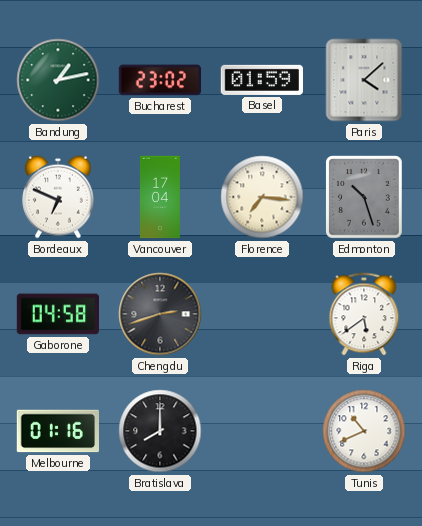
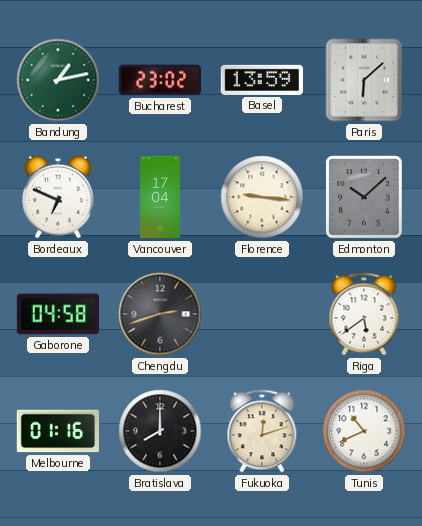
Basel: 01:59 -> 13:59 (261, 80)
Paris: 4:08 -> 6:08 (364, 80)
Florence: 7:16 -> 9:16 (262, 197)
Edmonton: 10:27 -> 10:08 (364, 197)
Fukuoka: none -> 12:12 (262, 431)
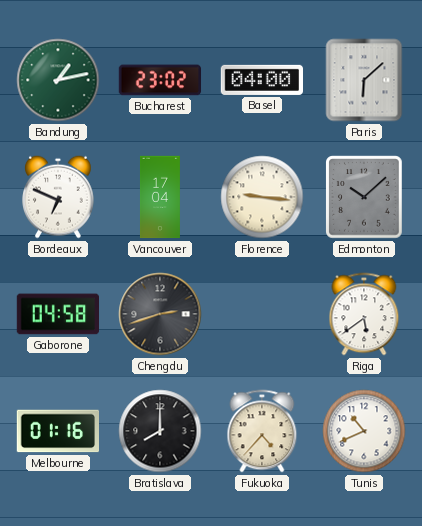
Basel: 13:59 -> 04:00 (261, 80)
Fukuoka: 12:12 -> 4:37 (262, 431)
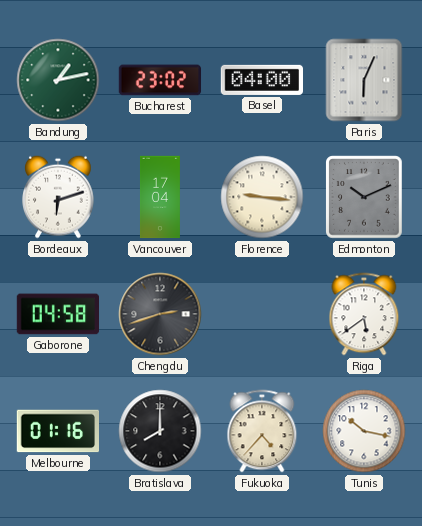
Paris: 6:08 -> 6:04 (364, 80)
Bordeaux: 6:49 -> 6:12 (59, 197)
Edmonton: 10:08 -> 10:11 (364, 197)
Tunis: 10:41 -> 10:17 (364, 431)
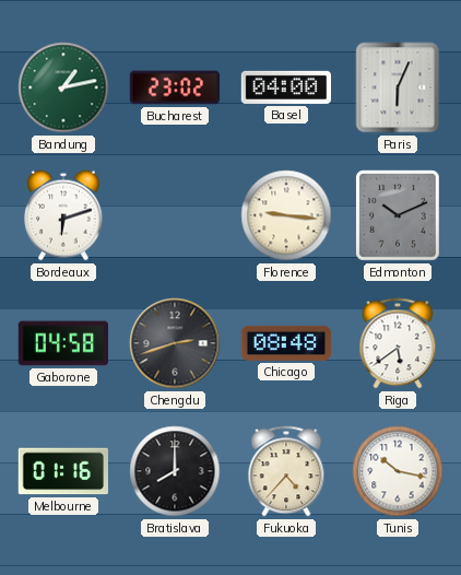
Vancouver: 17:04 -> none (160, 197)
Chicago: none -> 08:48 (286, 343)
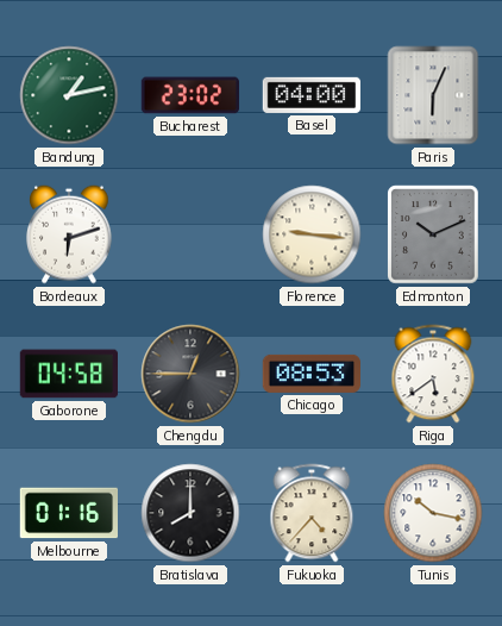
Chengdu: 2:42 -> 12:45 (190, 374)
Chicago: 08:48 -> 08:53 (312, 374)
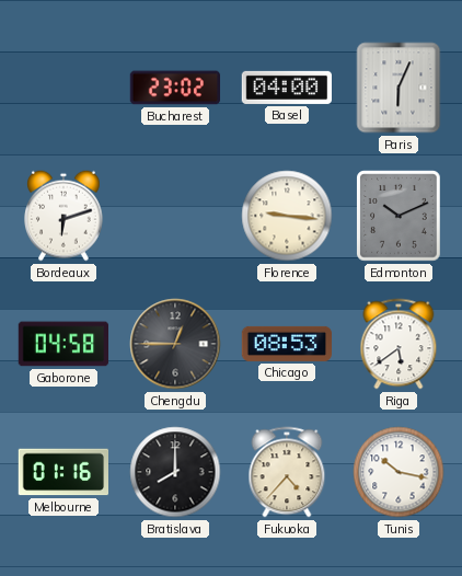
Bandung: 1:13 -> none (69, 95)
